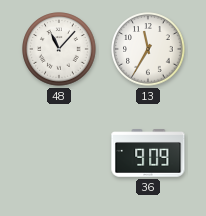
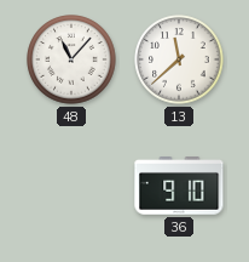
13: 11:35 -> 11:38 (179, 59)
36: 9:09 -> 9:10 (179, 186)
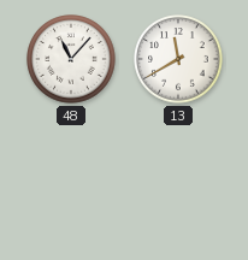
13: 11:38 -> 11:40 (178, 59)
36: 9:10 -> none (179, 186)
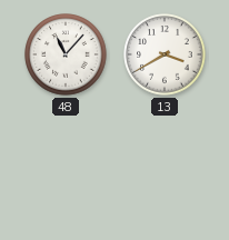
13: 11:40 -> 3:40 (165, 54)
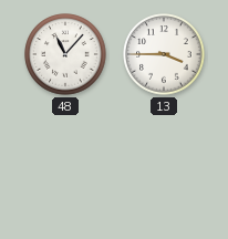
13: 3:40 -> 3:45 (164, 54)
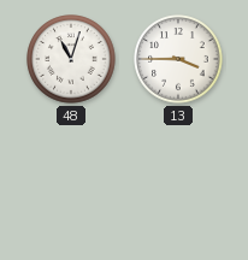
48: 11:07 -> 11:03 (71, 59)
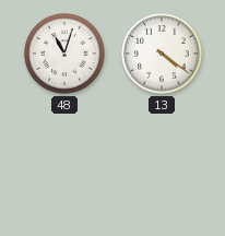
13: 3:45 -> 4:21 (162, 54)
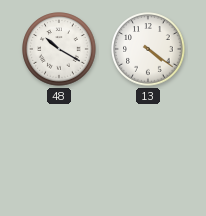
48: 11:03 -> 10:20 (59, 49)
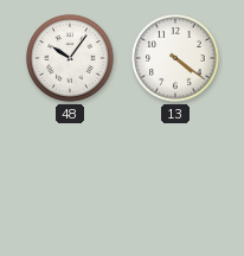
48: 10:20 -> 10:06 (70, 58)
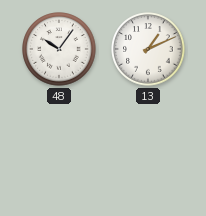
13: 4:21 -> 1:11 (148, 49)
